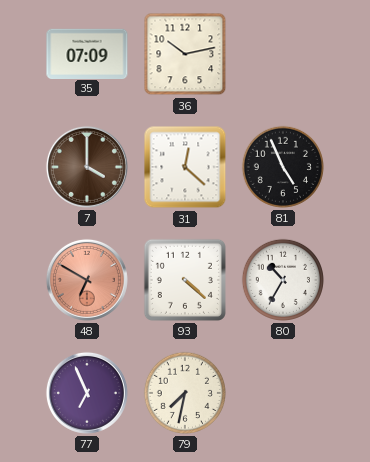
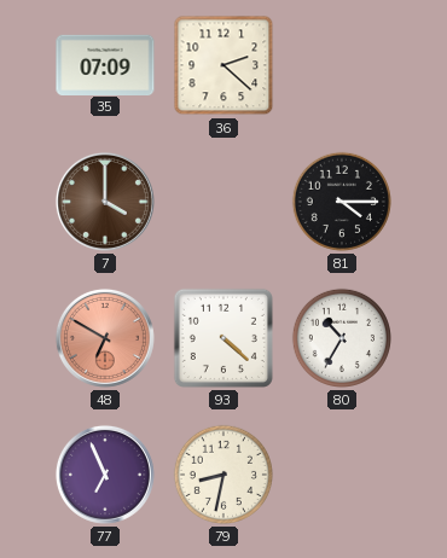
36: 10:13 -> 2:22 (224, 65)
31: 12:22 -> none (185, 167)
81: 4:56 -> 4:15 (342, 202)
79: 7:32 -> 8:32 (224, 475)
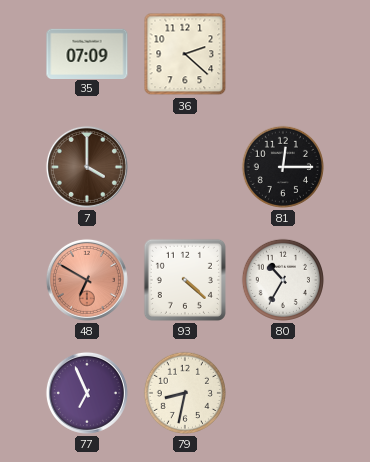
81: 4:15 -> 12:15 (283, 167)
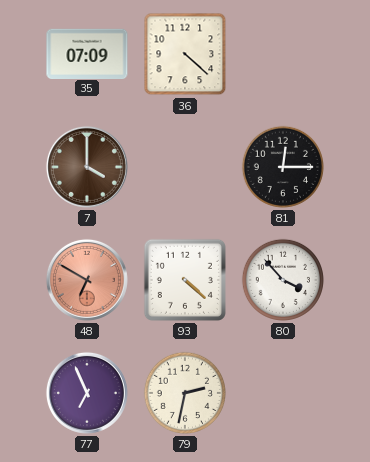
36: 2:22 -> 4:22 (185, 54)
80: 10:35 -> 3:53 (283, 280)
79: 8:32 -> 2:32 (185, 393)
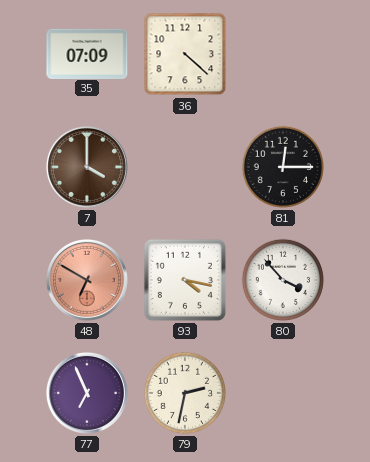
93: 4:22 -> 4:17 (185, 280)
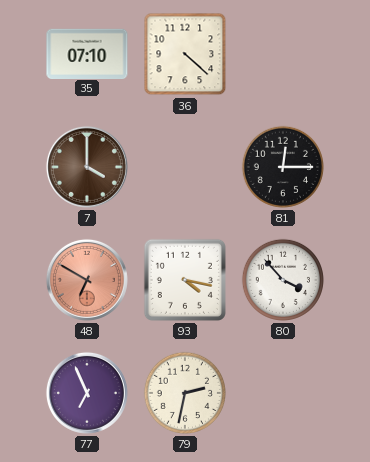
35: 07:09 -> 07:10 (87, 53)
